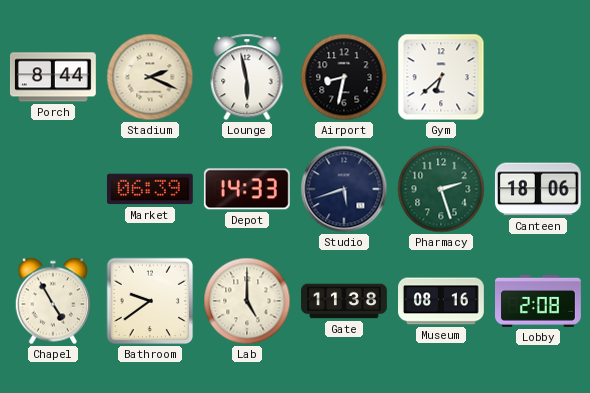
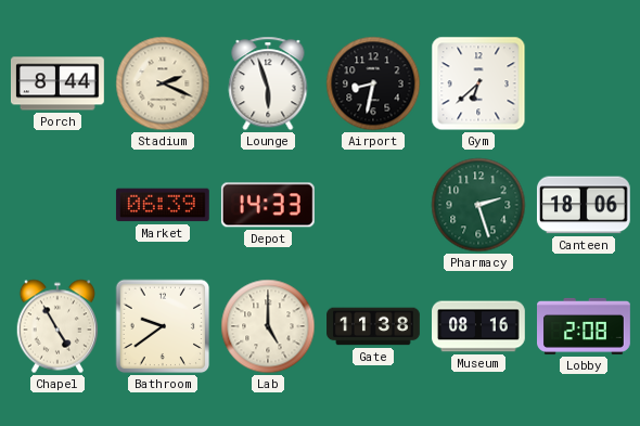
Lounge: 5:58 -> 5:57 (268, 83)
Studio: 5:42 -> none (344, 189)
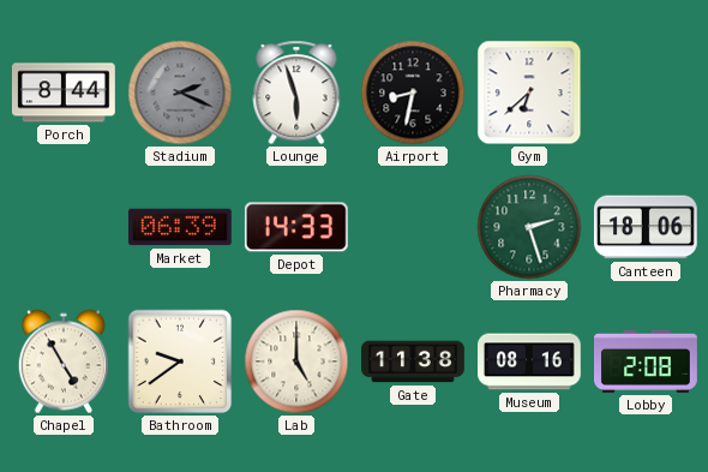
Stadium dial: cream -> grey (180, 92)
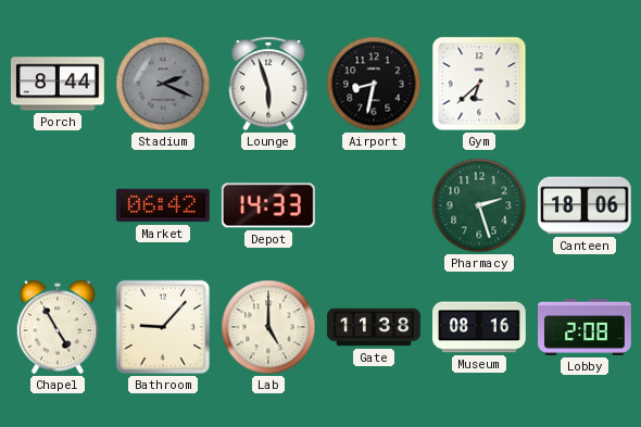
Market: 06:39 -> 06:42 (163, 205)
Bathroom: 9:39 -> 9:07 (163, 327)
